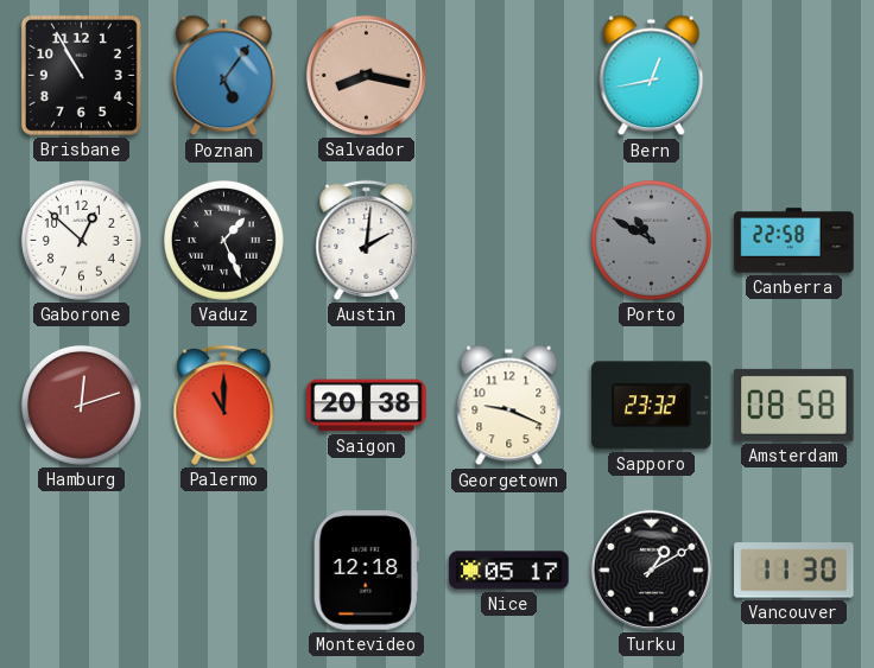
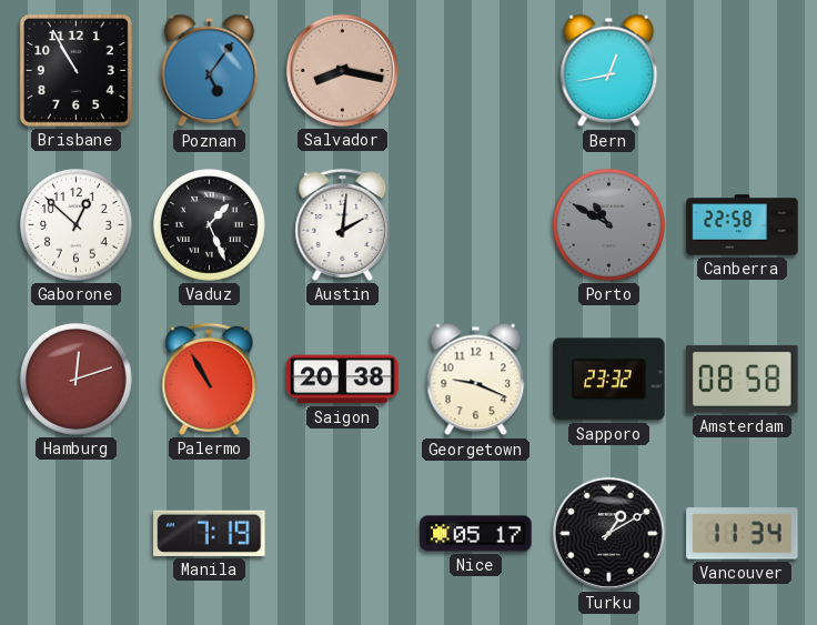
Palermo: 11:00 -> 10:55 (210, 379)
Manila: none -> 7:19 (210, 533)
Montevideo: 12:18 -> none (366, 571)
Vancouver: 11:30 -> 11:34 (743, 534)
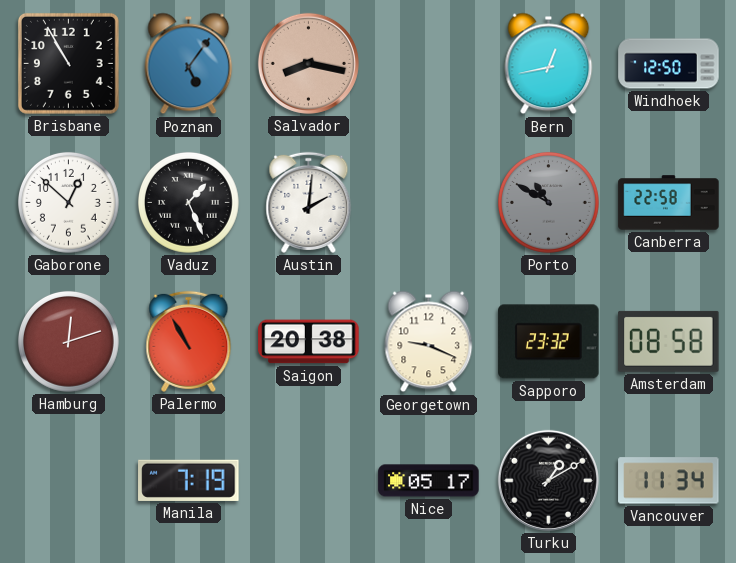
Windhoek: none -> 12:50 (669, 64)
